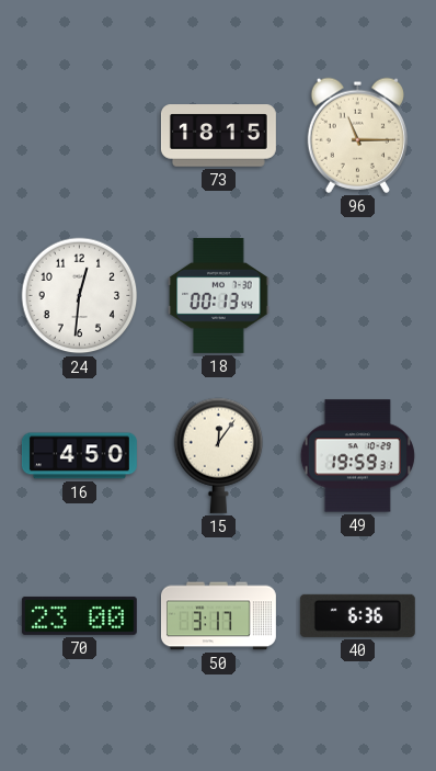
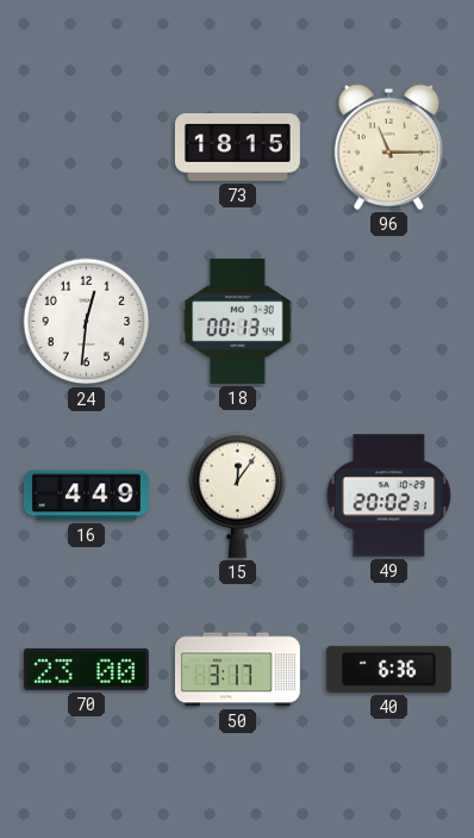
16: 4:50 -> 4:49 (86, 496)
49: 19:59 -> 20:02 (388, 496)
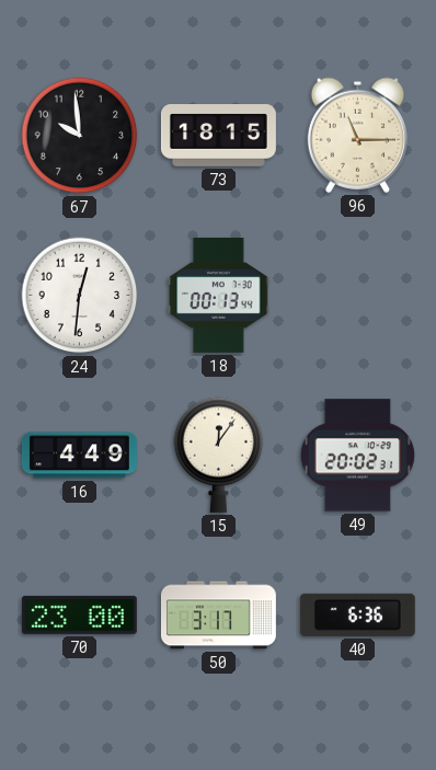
67: none -> 9:59 (80, 136)
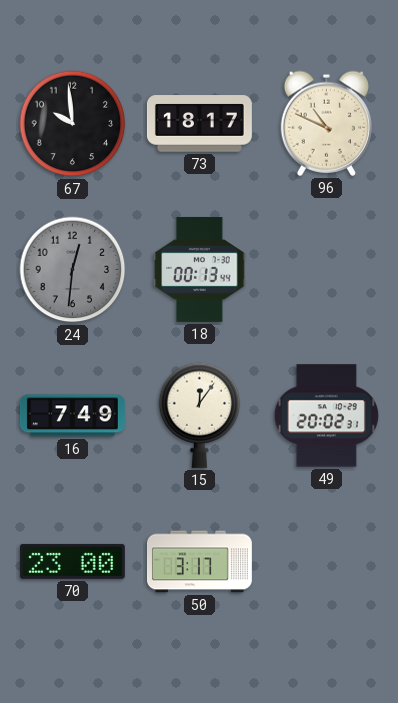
73: 18:15 -> 18:17 (199, 124)
96: 11:15 -> 10:49 (326, 123)
24 dial: white -> grey (73, 270)
16: 4:49 -> 7:49 (72, 416)
40: 6:36 -> none (357, 614)
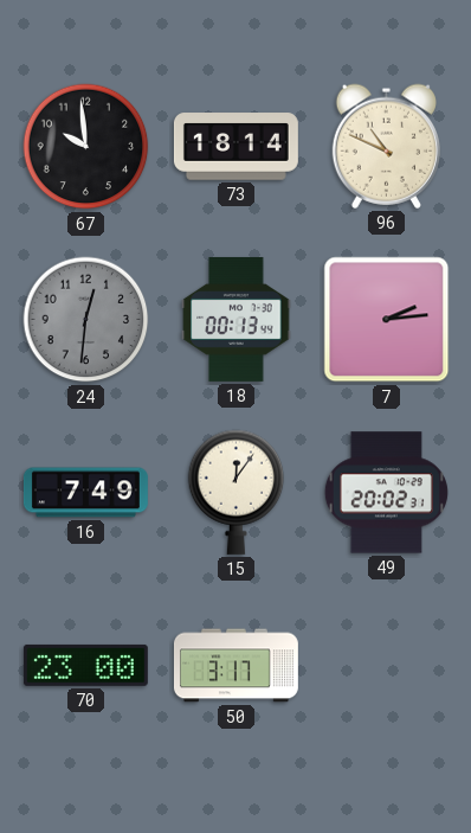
73: 18:17 -> 18:14 (236, 147)
7: none -> 2:14 (387, 320)
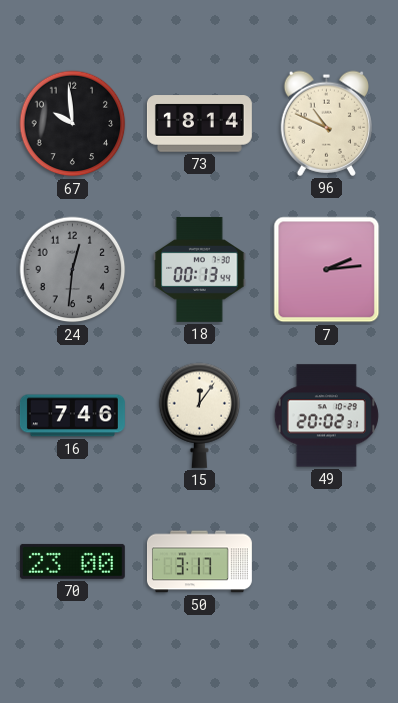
16: 7:49 -> 7:46 (72, 416)
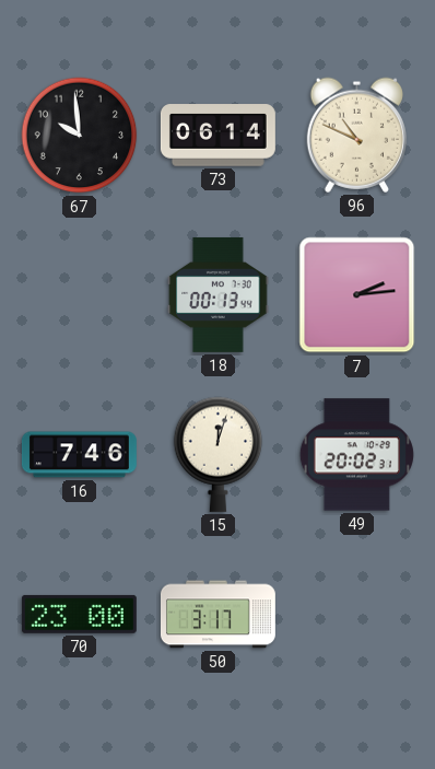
73: 18:14 -> 06:14 (217, 136)
24: 12:31 -> none (73, 270)
15: 12:06 -> 12:03 (219, 454)
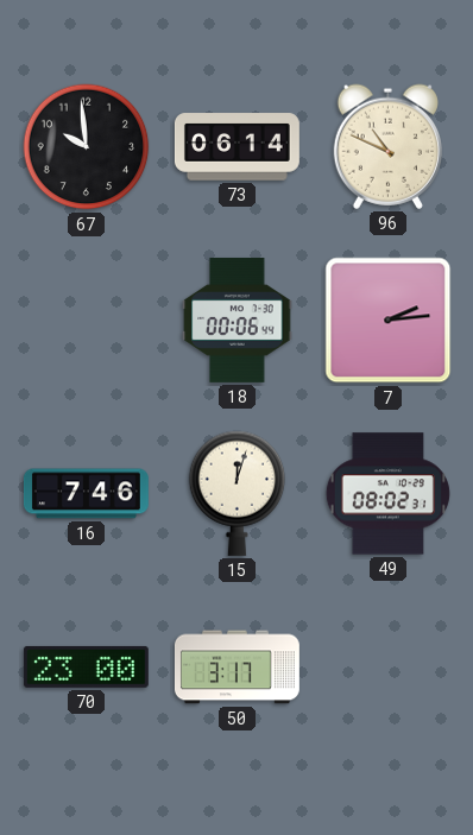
18: 00:13 -> 00:06 (238, 320)
49: 20:02 -> 08:02 (387, 494)
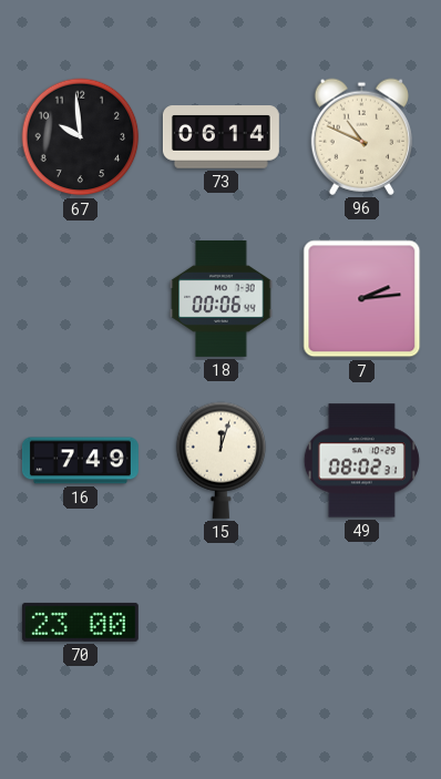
16: 7:46 -> 7:49 (80, 461)
50: 3:17 -> none (236, 668)
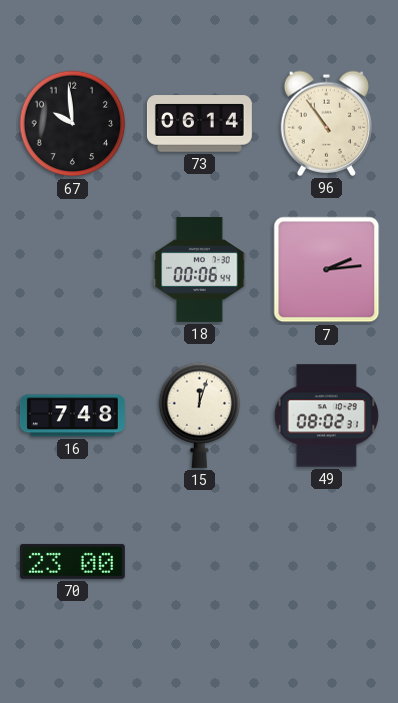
96: 10:49 -> 10:54 (326, 123)
16: 7:49 -> 7:48 (72, 416)
